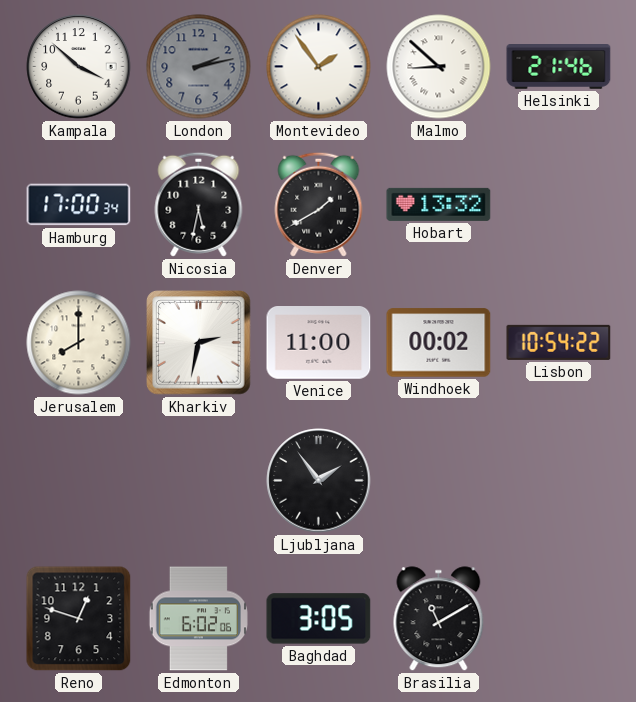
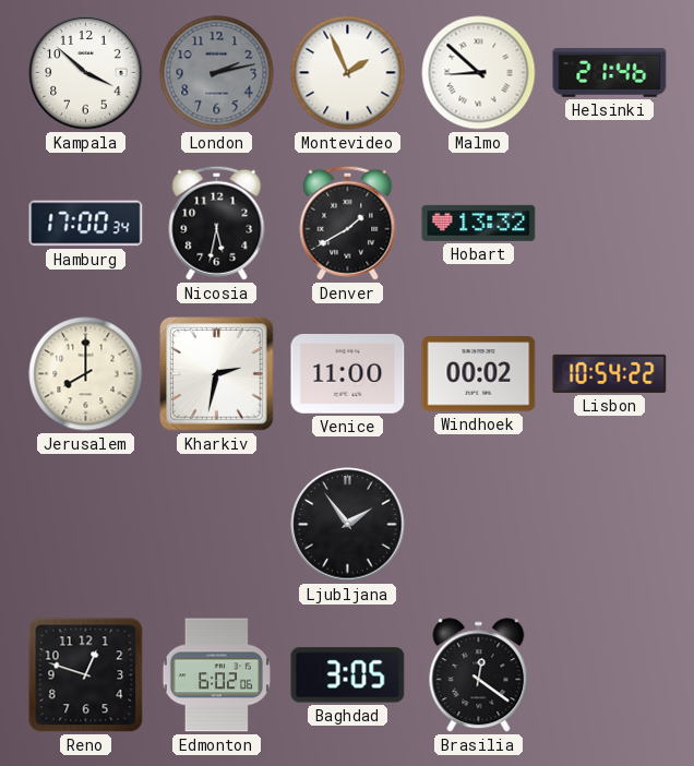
Montevideo: 1:54 -> 1:56 (348, 73)
Brasilia: 11:10 -> 12:21 (479, 675)
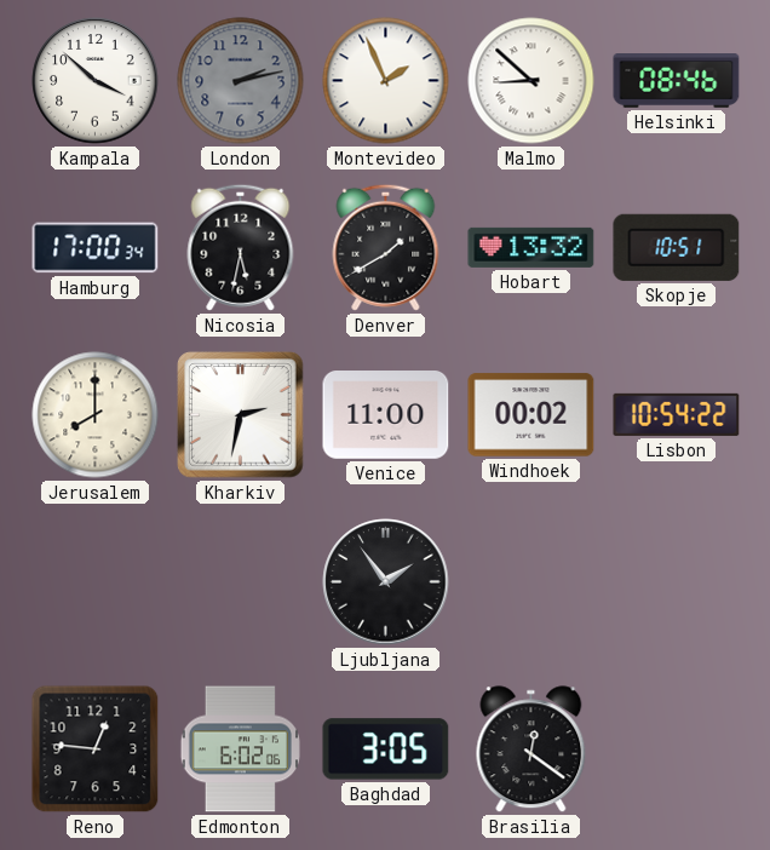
Helsinki: 21:46 -> 08:46 (677, 81)
Skopje: none -> 10:51 (677, 247)
Reno: 12:48 -> 12:46 (96, 750)
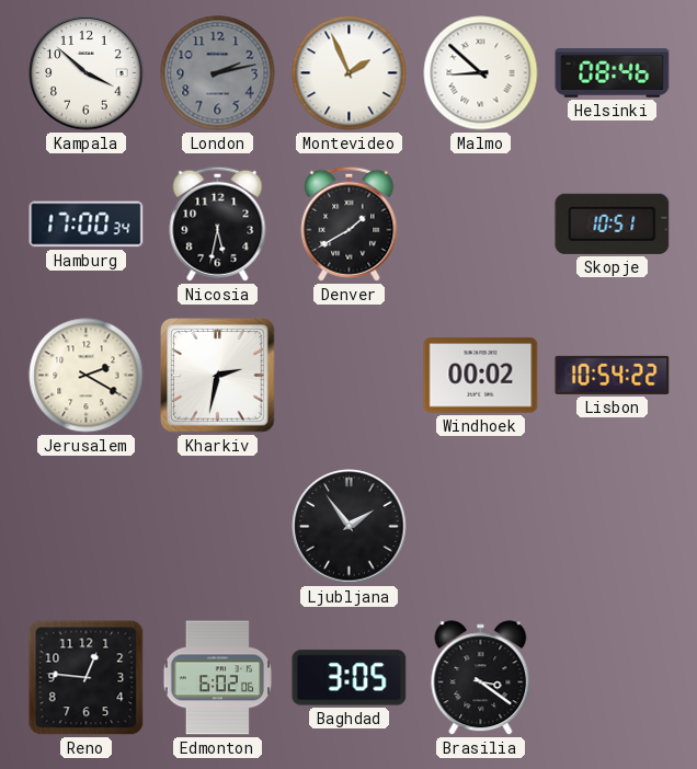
Hobart: 13:32 -> none (531, 247)
Jerusalem: 8:00 -> 2:20 (87, 376)
Venice: 11:00 -> none (386, 415)
Brasilia: 12:21 -> 3:21 (481, 678)
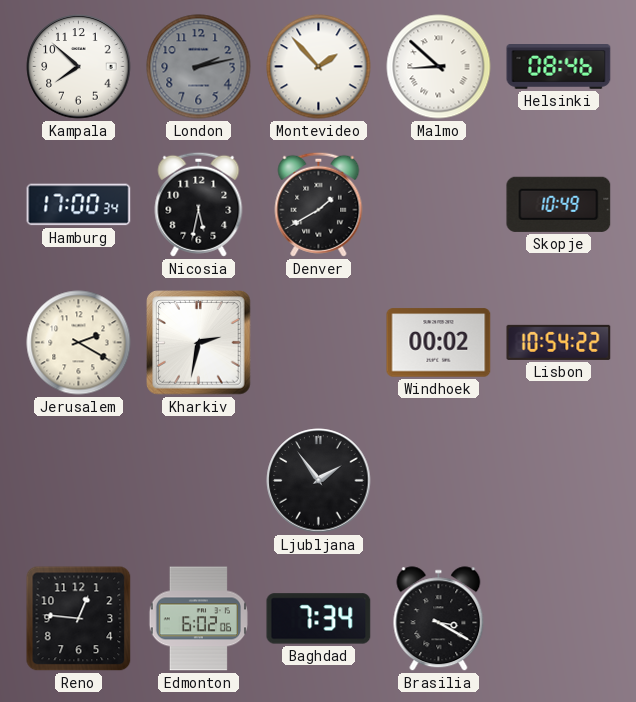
Kampala: 3:52 -> 7:52 (79, 67)
Montevideo: 1:56 -> 1:53 (319, 67)
Skopje: 10:51 -> 10:49 (559, 204)
Baghdad: 3:05 -> 7:34 (319, 619)
Brasilia: 3:21 -> 3:20 (439, 619)
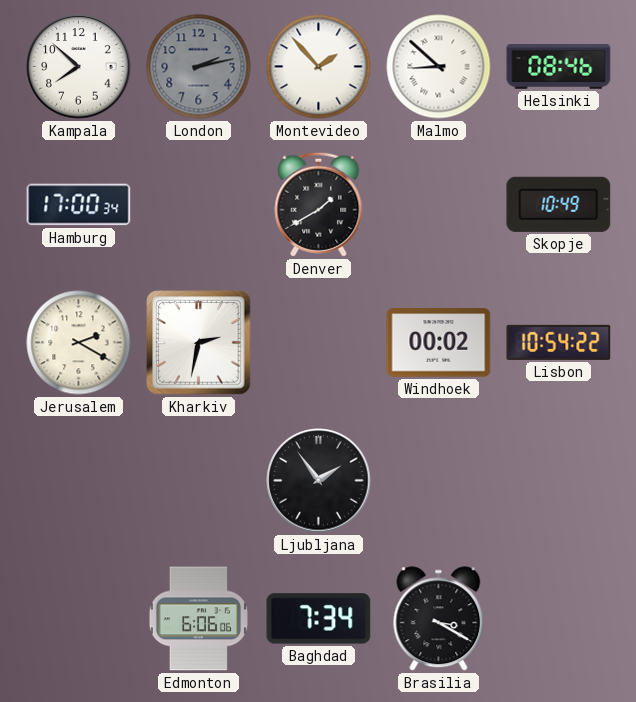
Nicosia: 5:32 -> none (199, 204)
Reno: 12:46 -> none (79, 619)
Edmonton: 6:02 -> 6:06 (198, 619)
